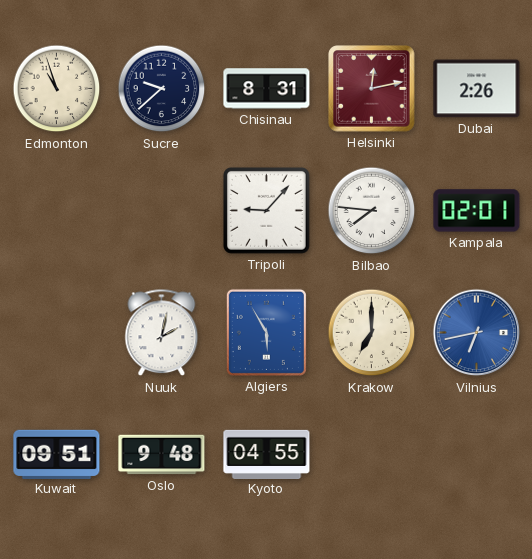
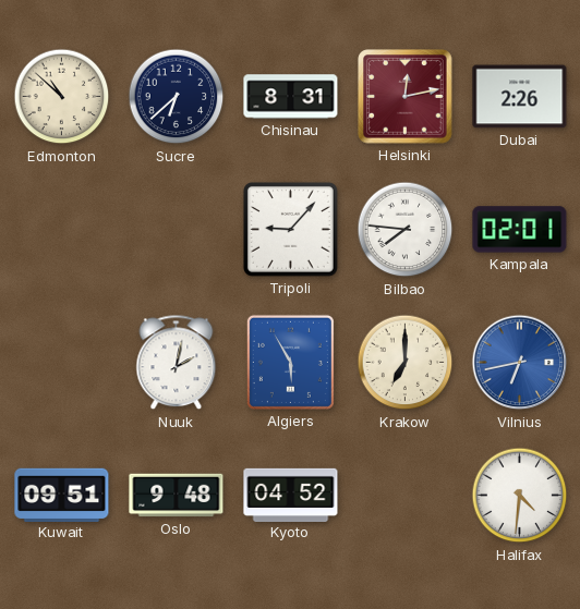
Edmonton: 10:57 -> 10:52 (62, 97)
Sucre: 9:38 -> 6:38 (177, 97)
Kyoto: 04:55 -> 04:52 (291, 495)
Halifax: none -> 4:31 (520, 496)
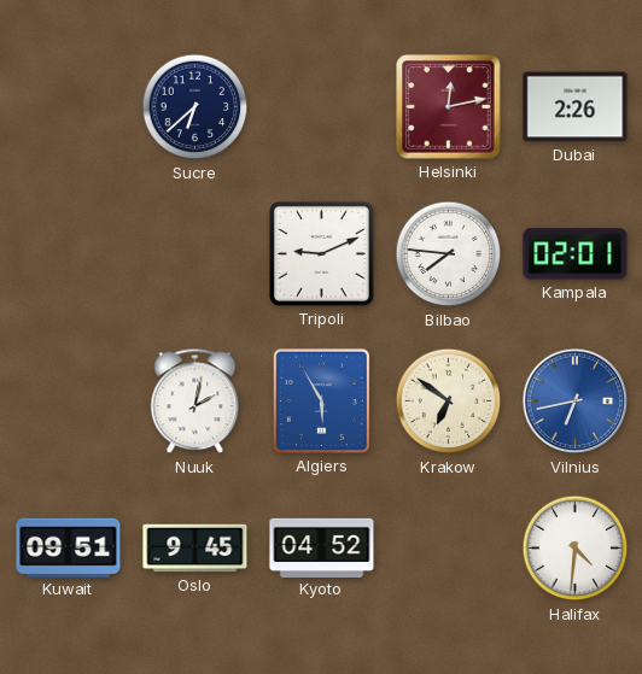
Edmonton: 10:52 -> none (62, 97)
Chisinau: 8:31 -> none (291, 97)
Tripoli: 9:07 -> 9:11 (321, 253)
Krakow: 7:00 -> 6:51 (449, 402)
Oslo: 9:48 -> 9:45 (195, 549)
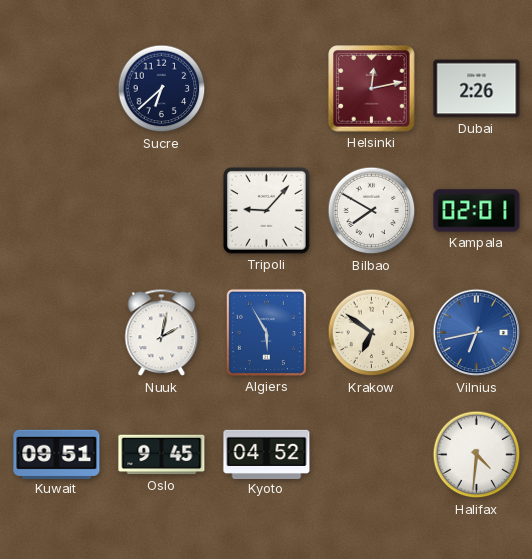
Tripoli: 9:11 -> 9:07 (266, 210)
Bilbao: 7:46 -> 7:50 (372, 211)
